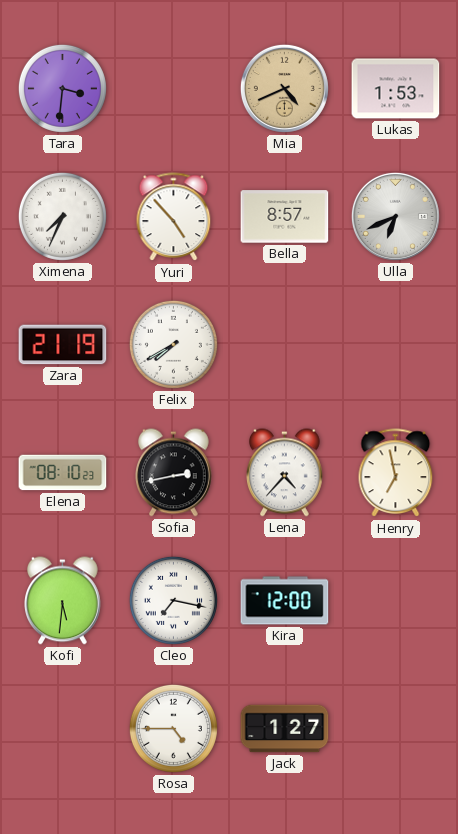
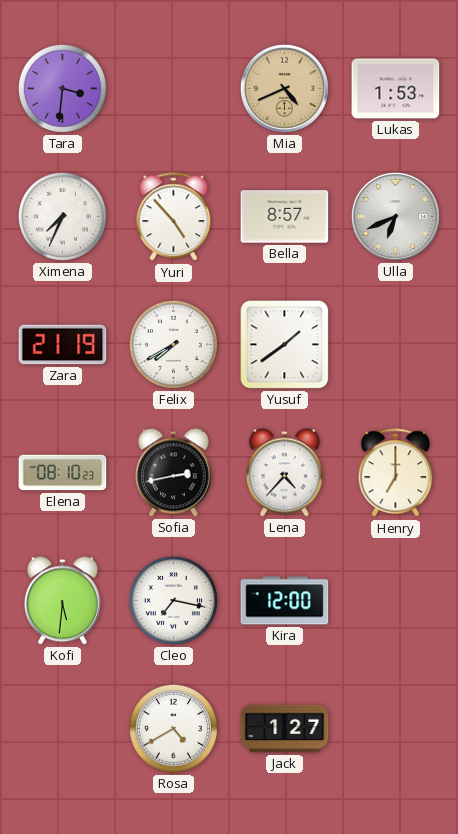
Yusuf: none -> 1:39 (285, 345)
Henry: 6:58 -> 7:00 (396, 473)
Rosa: 4:45 -> 4:40 (173, 728)
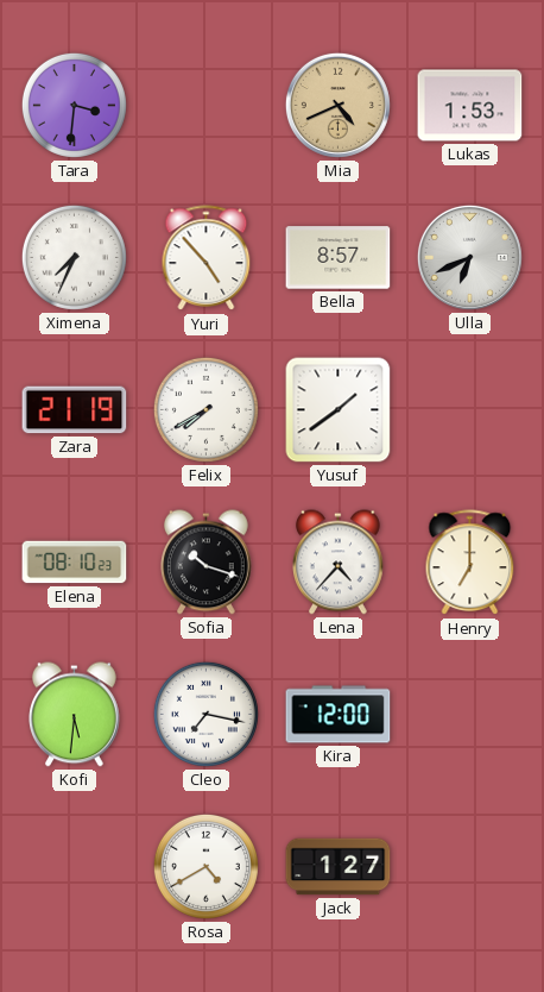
Sofia: 2:43 -> 10:18 (207, 563)
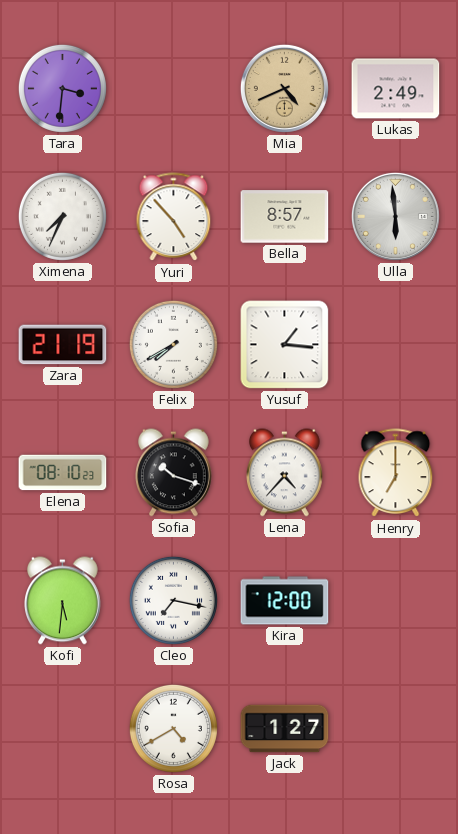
Lukas: 1:53 -> 2:49 (396, 89)
Ulla: 6:41 -> 5:59 (395, 216)
Yusuf: 1:39 -> 1:16 (285, 345)
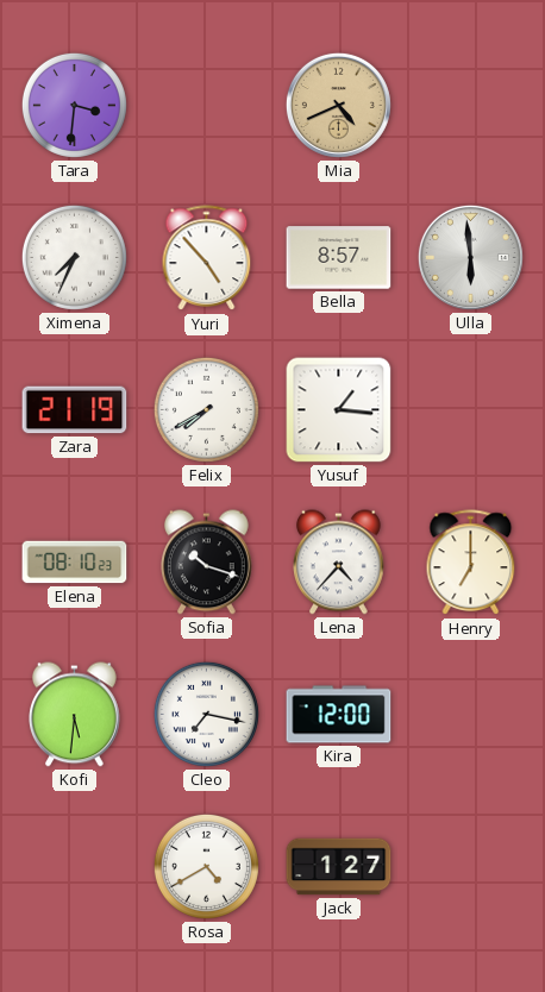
Lukas: 2:49 -> none (396, 89)
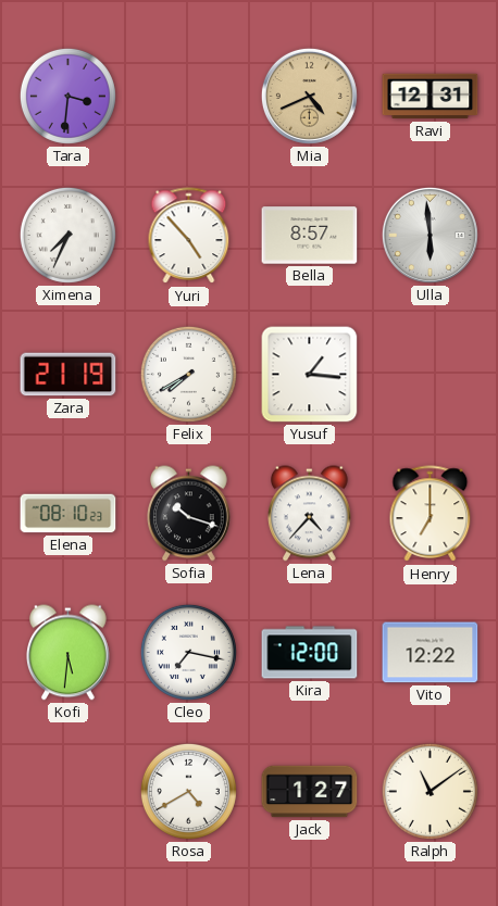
Ravi: none -> 12:31 (431, 97)
Vito: none -> 12:22 (431, 653)
Ralph: none -> 11:09 (429, 791)
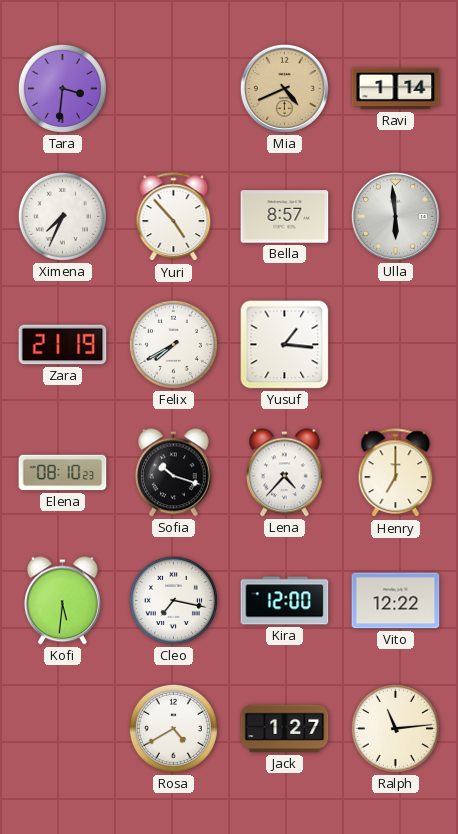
Ravi: 12:31 -> 1:14 (396, 89)
Ralph: 11:09 -> 11:14 (395, 728)
